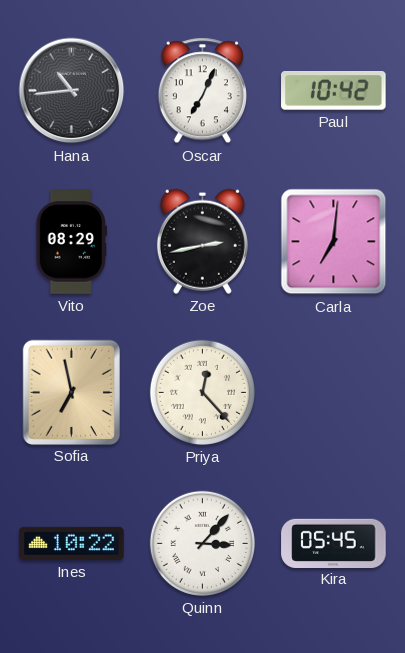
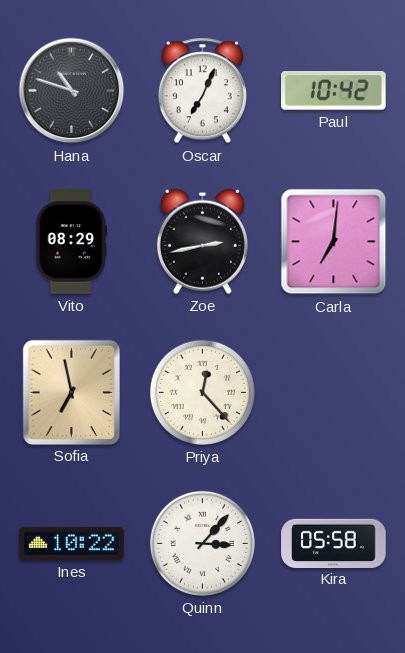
Hana: 10:44 -> 10:48 (72, 91)
Kira: 05:45 -> 05:58 (334, 543)
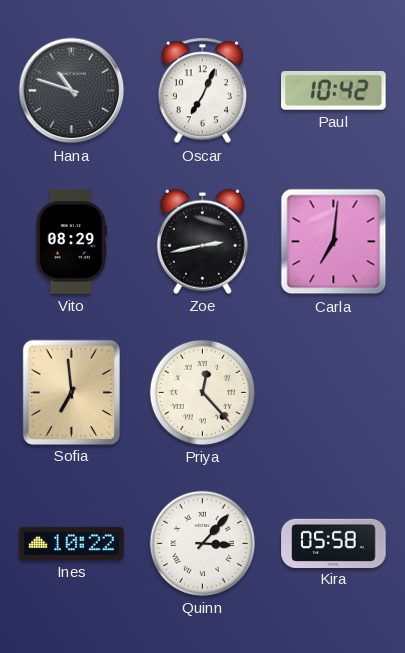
Sofia: 6:58 -> 6:59 (71, 392)
